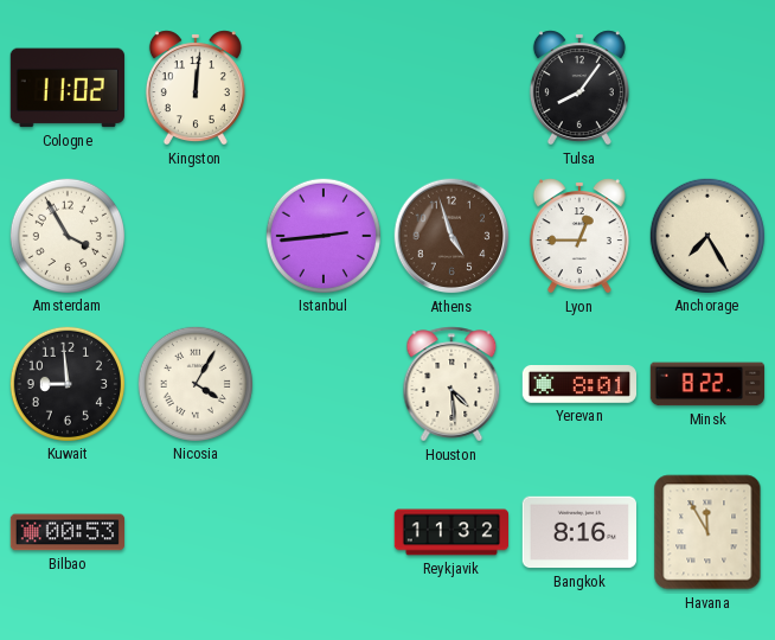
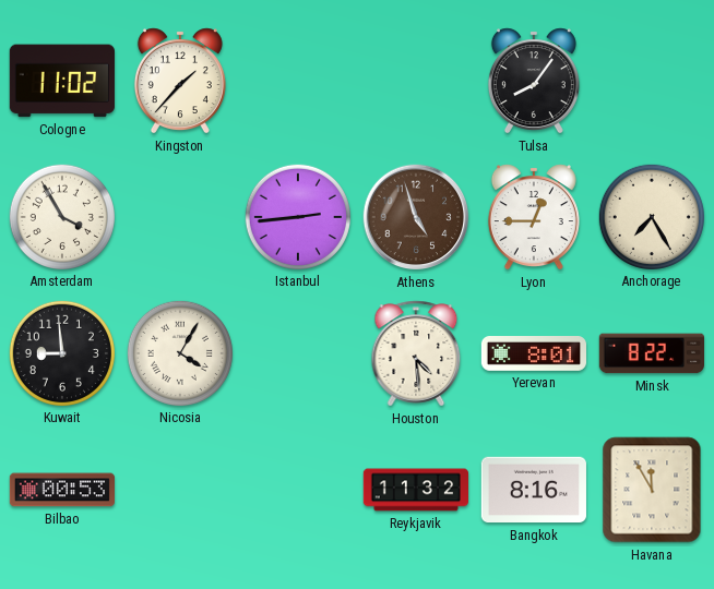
Kingston: 12:01 -> 1:37 (180, 81)
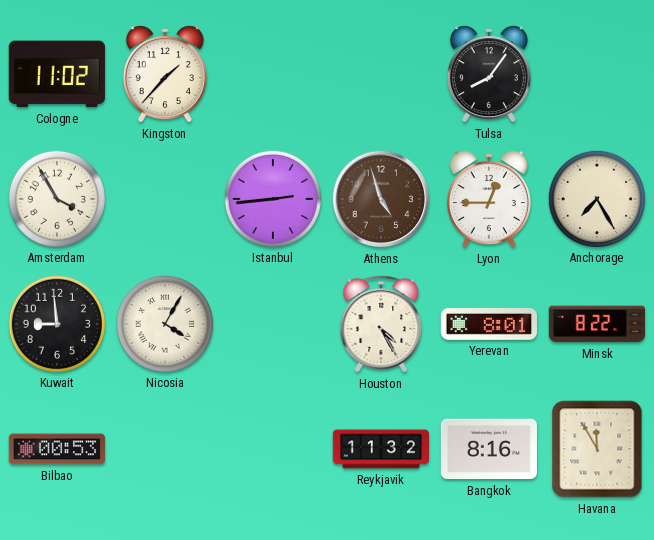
Houston: 4:29 -> 4:25 (381, 324)
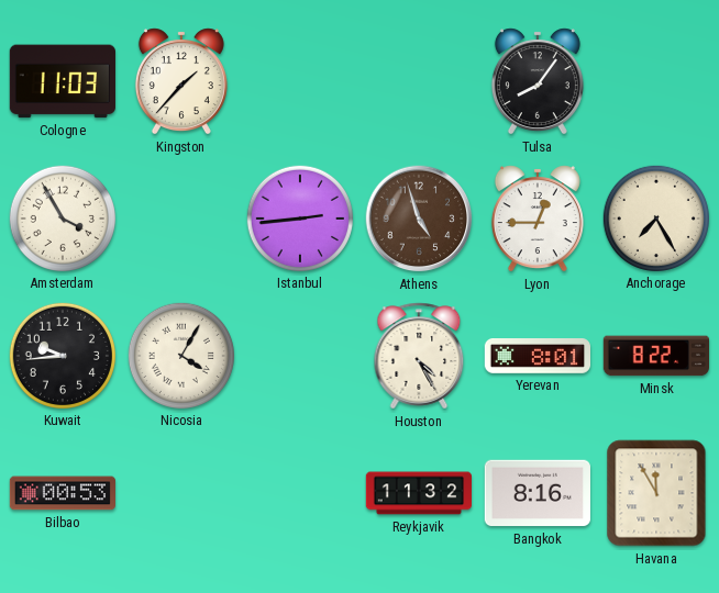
Cologne: 11:02 -> 11:03 (63, 81)
Kuwait: 8:59 -> 9:44 (62, 355)
